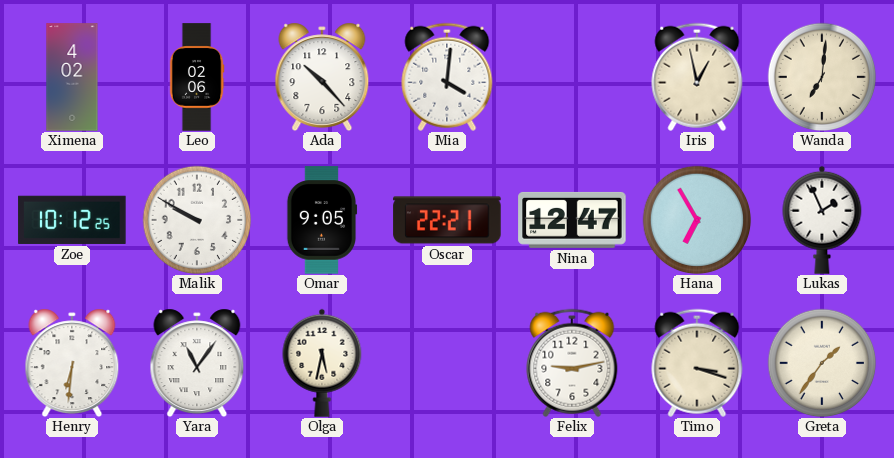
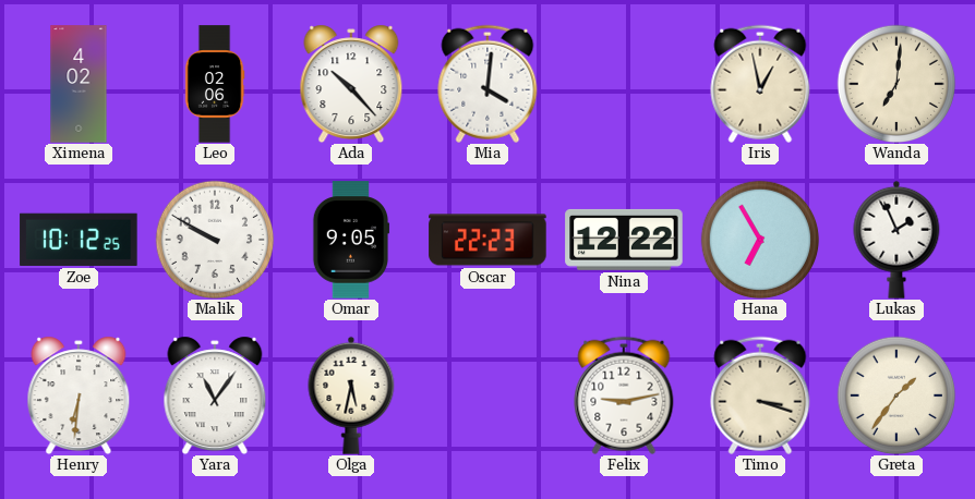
Oscar: 22:21 -> 22:23 (487, 240)
Nina: 12:47 -> 12:22 (624, 240)
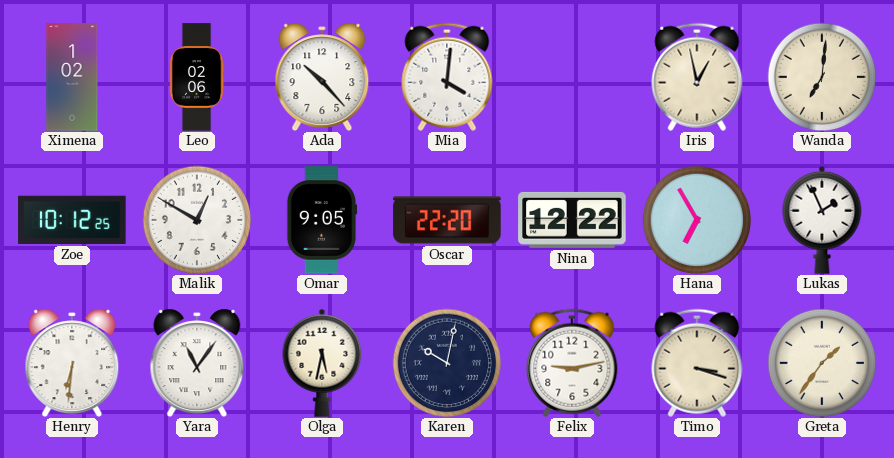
Ximena: 4:02 -> 1:02 (72, 77)
Malik: 9:50 -> 12:50 (197, 220)
Oscar: 22:23 -> 22:20 (447, 220)
Karen: none -> 10:02 (447, 363)
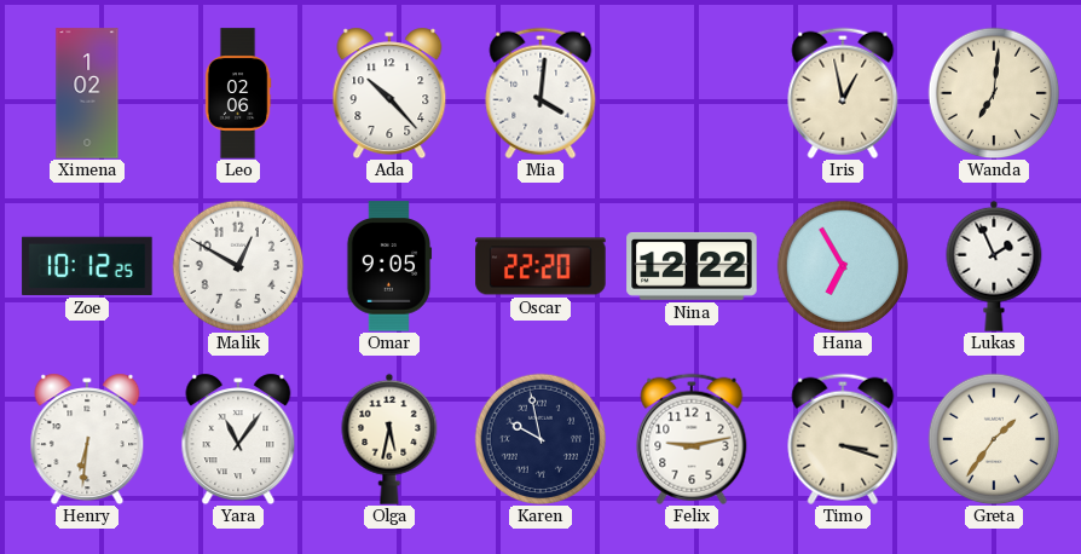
Karen: 10:02 -> 9:58 (540, 439)
